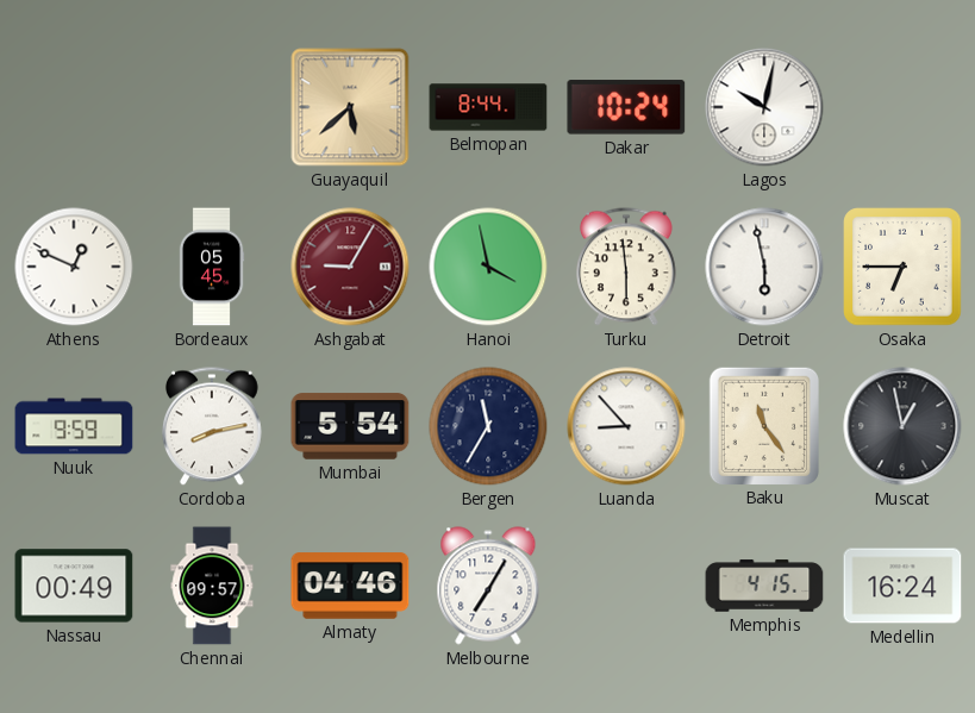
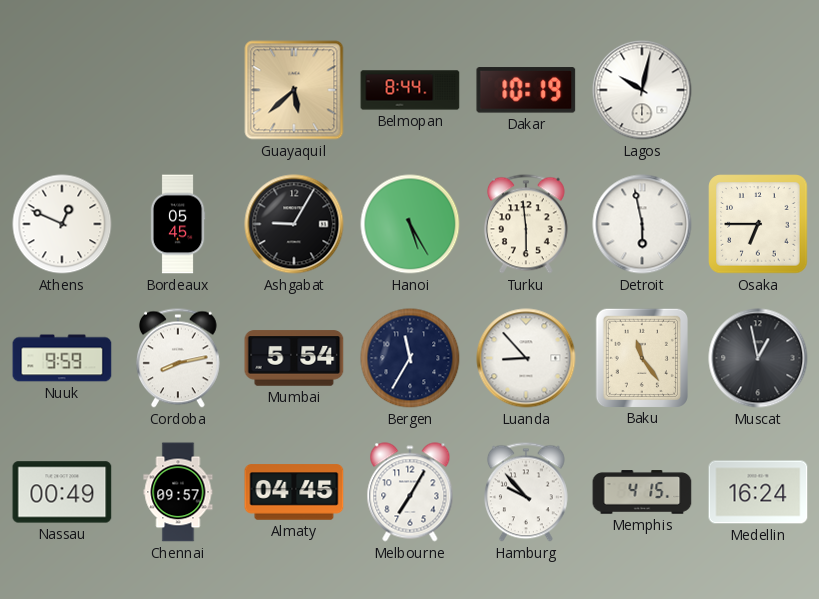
Dakar: 10:24 -> 10:19 (526, 90)
Ashgabat dial: burgundy -> black (294, 224)
Hanoi: 3:58 -> 5:25 (410, 224)
Almaty: 04:46 -> 04:45 (294, 492)
Hamburg: none -> 9:53 (526, 492)
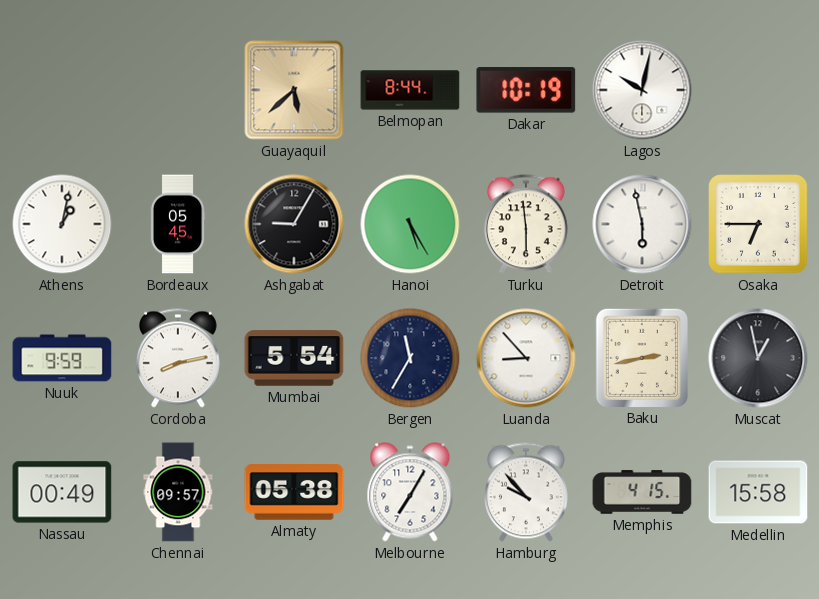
Athens: 12:49 -> 1:02 (62, 224)
Baku: 11:24 -> 2:43 (641, 357)
Almaty: 04:45 -> 05:38 (294, 492)
Medellin: 16:24 -> 15:58 (758, 492)
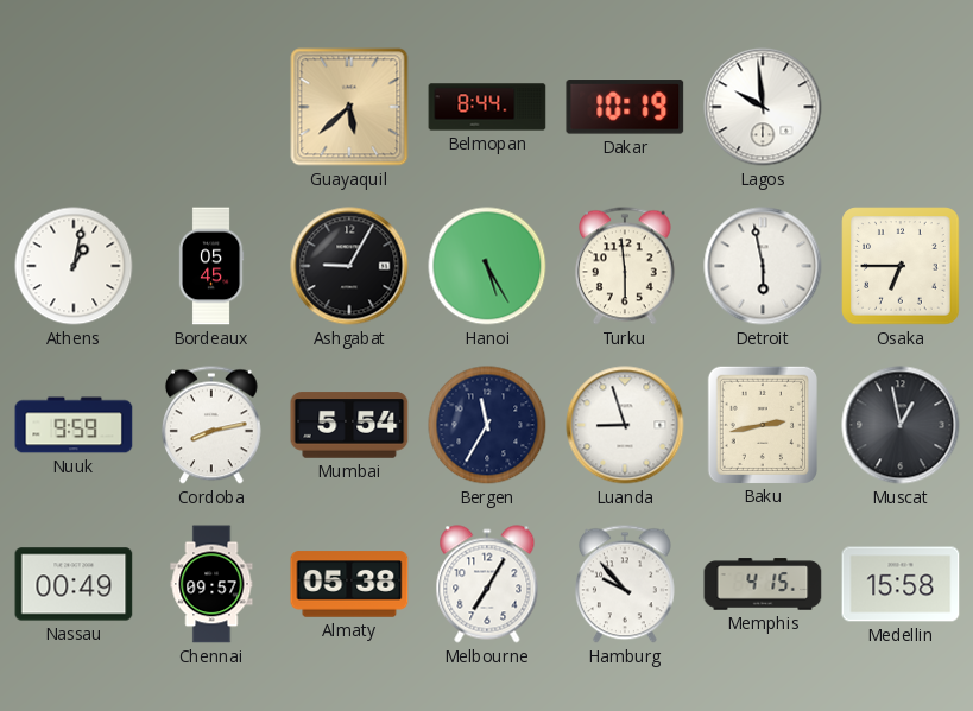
Lagos: 10:02 -> 9:59 (763, 107)
Luanda: 8:53 -> 8:57 (625, 425)
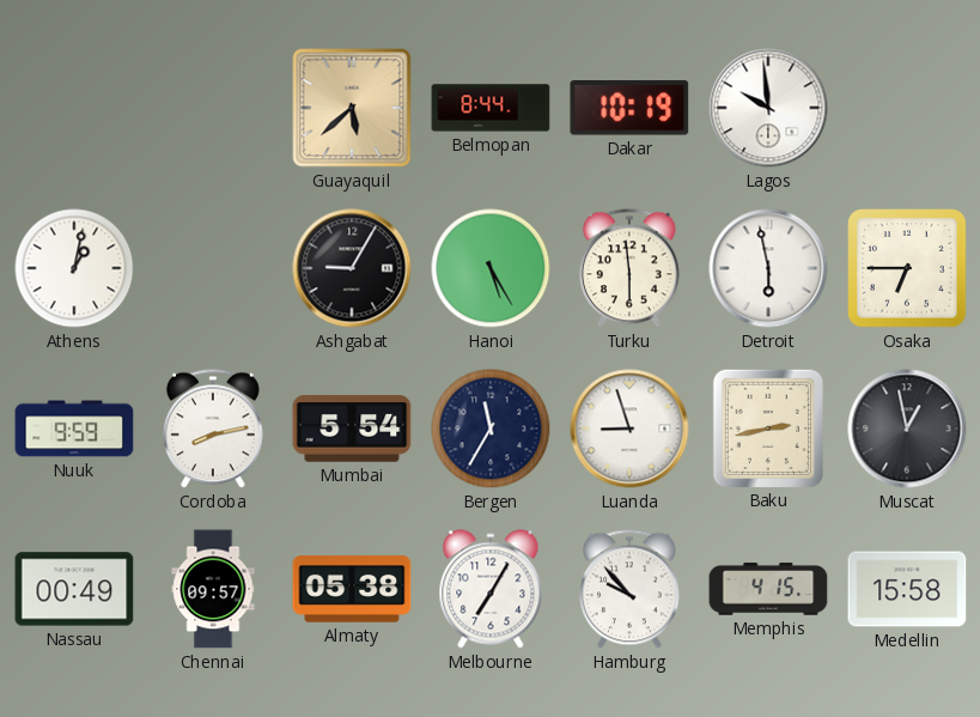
Bordeaux: 05:45 -> none (211, 266)
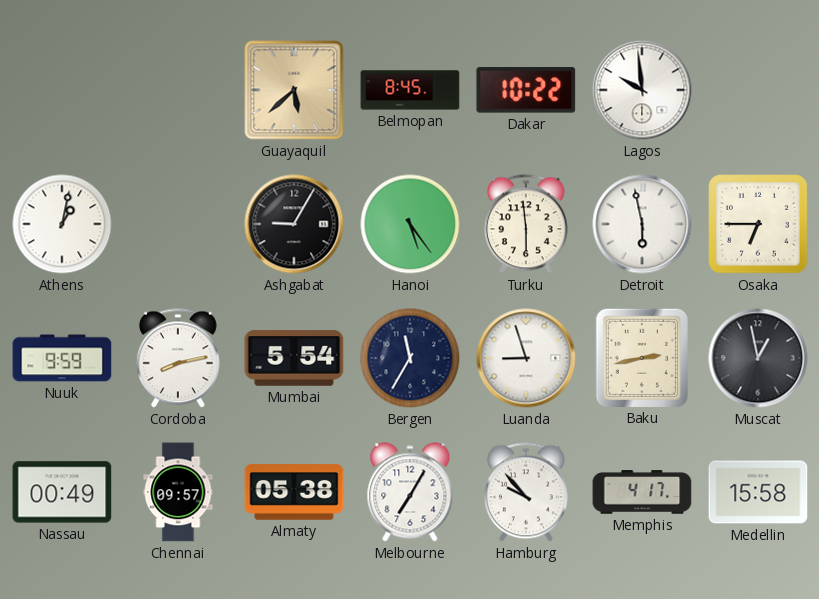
Belmopan: 8:44 -> 8:45 (410, 90)
Dakar: 10:19 -> 10:22 (526, 90)
Hanoi: 5:25 -> 5:24 (410, 224)
Memphis: 4:15 -> 4:17 (642, 492)
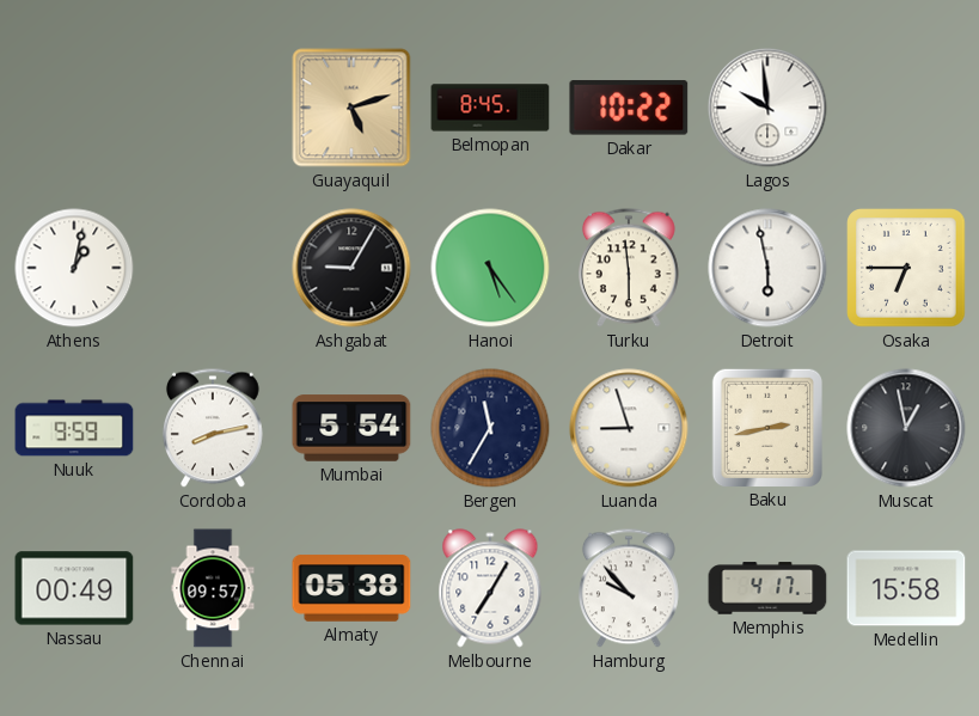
Guayaquil: 5:38 -> 5:12 (351, 108)
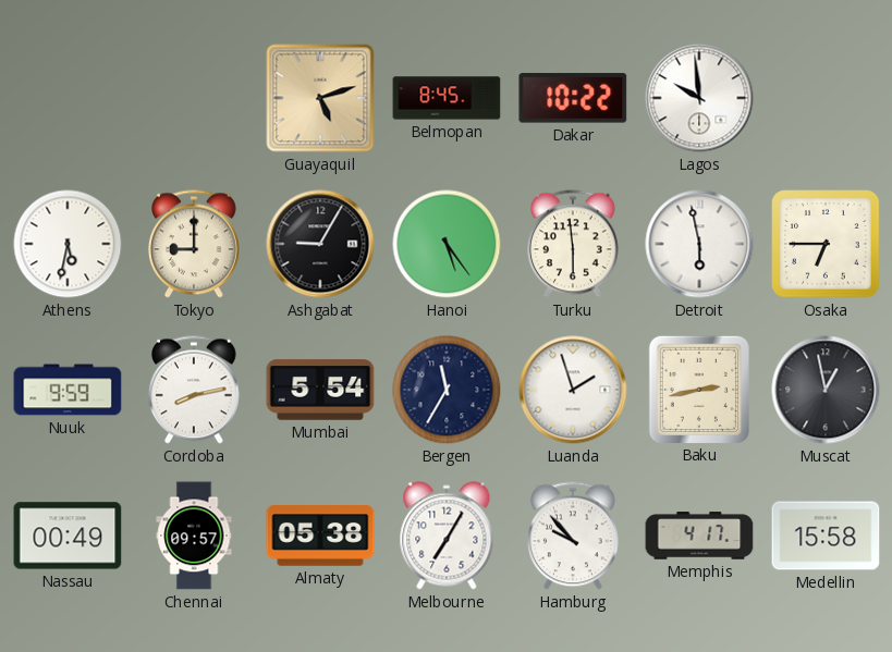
Athens: 1:02 -> 5:32 (68, 244)
Tokyo: none -> 9:00 (194, 244)
Luanda: 8:57 -> 1:57 (573, 390)
